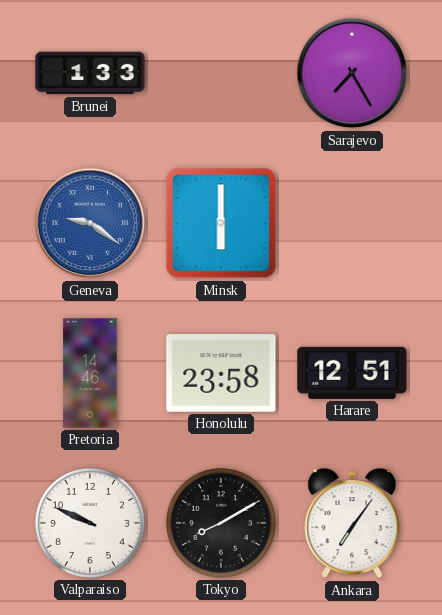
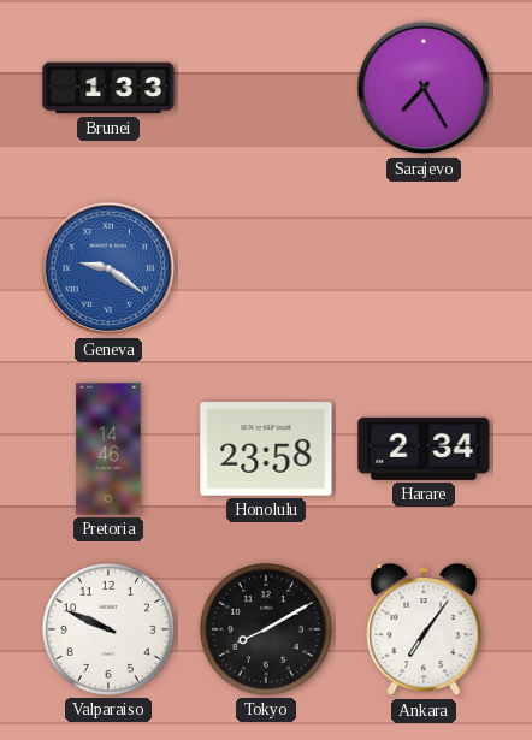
Minsk: 6:00 -> none (221, 223)
Harare: 12:51 -> 2:34 (424, 449)
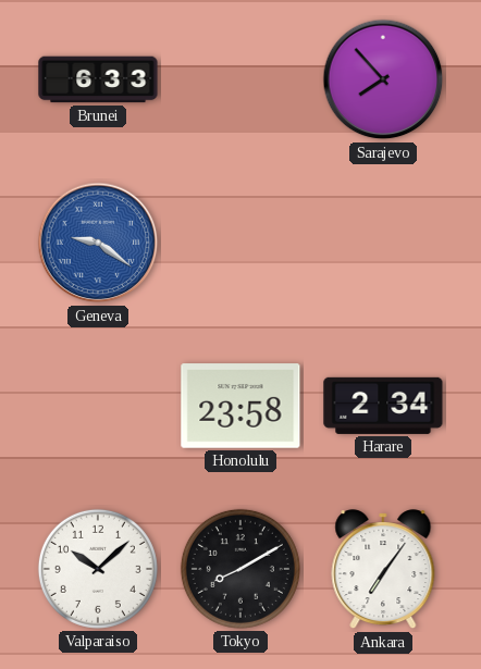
Brunei: 1:33 -> 6:33 (98, 79)
Sarajevo: 7:25 -> 7:53 (383, 79)
Pretoria: 14:46 -> none (108, 449)
Valparaiso: 9:49 -> 10:08 (98, 569)
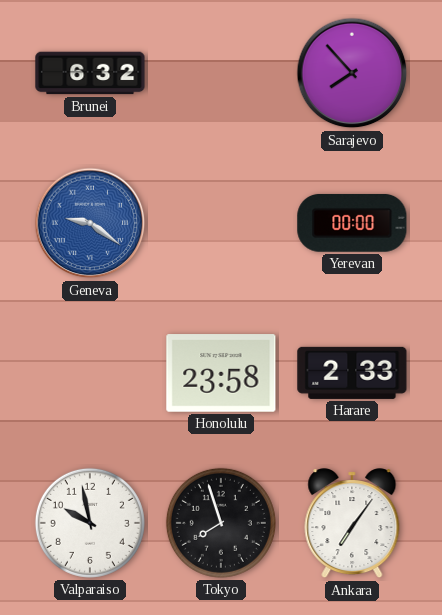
Brunei: 6:33 -> 6:32 (90, 73)
Yerevan: none -> 00:00 (352, 223)
Harare: 2:34 -> 2:33 (352, 373)
Valparaiso: 10:08 -> 9:58 (90, 523)
Tokyo: 8:10 -> 7:57 (221, 523)
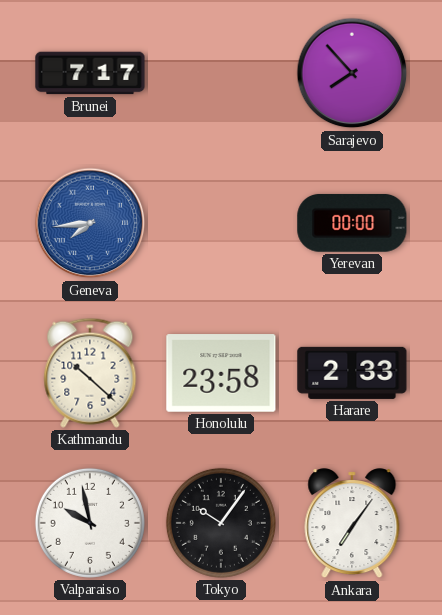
Brunei: 6:32 -> 7:17 (90, 73)
Geneva: 9:21 -> 7:44 (90, 223)
Kathmandu: none -> 10:22 (90, 373)
Tokyo: 7:57 -> 10:06 (221, 523)
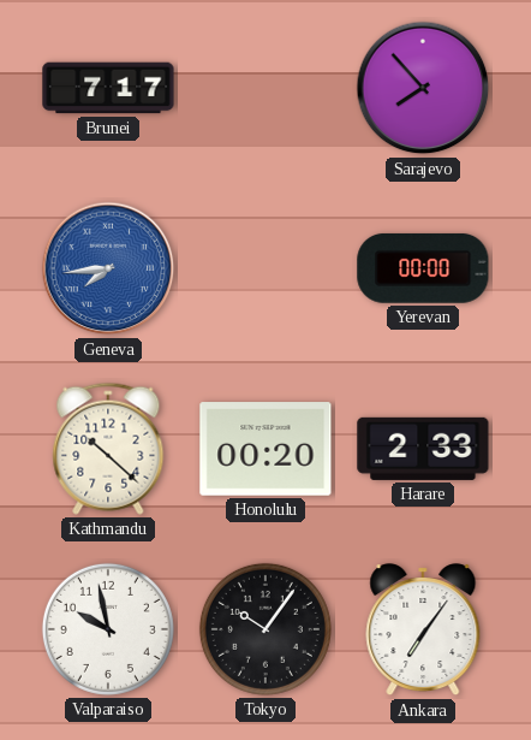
Honolulu: 23:58 -> 00:20 (265, 449)
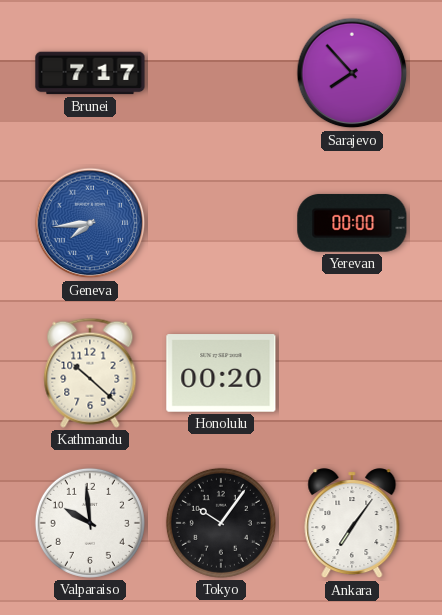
Harare: 2:33 -> none (423, 449)
Valparaiso: 9:58 -> 9:59 (90, 523)
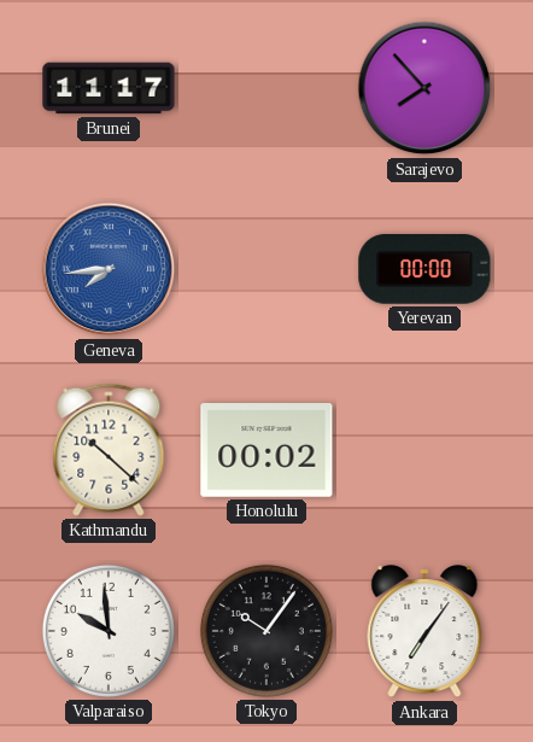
Brunei: 7:17 -> 11:17 (109, 88)
Honolulu: 00:20 -> 00:02 (266, 450)
